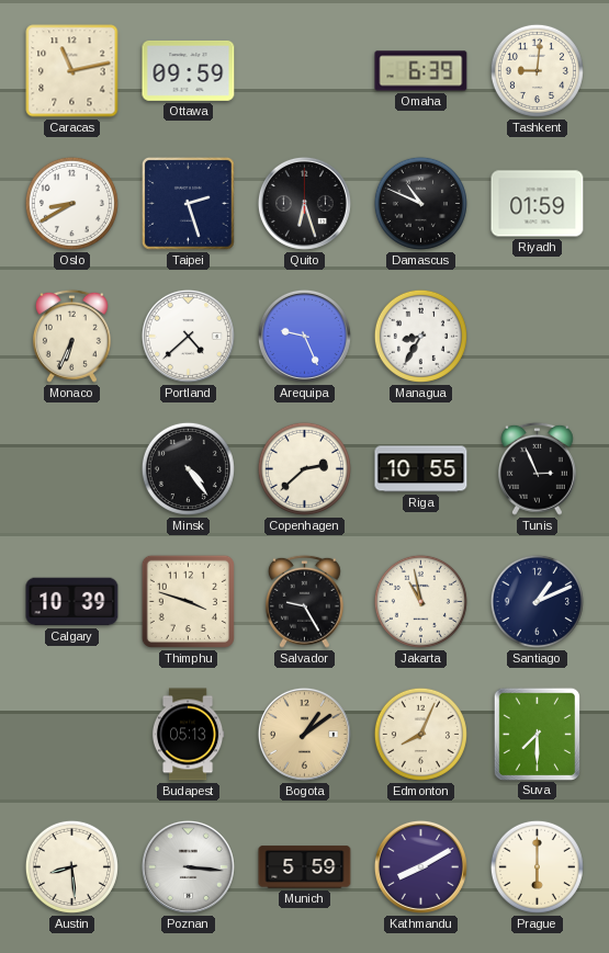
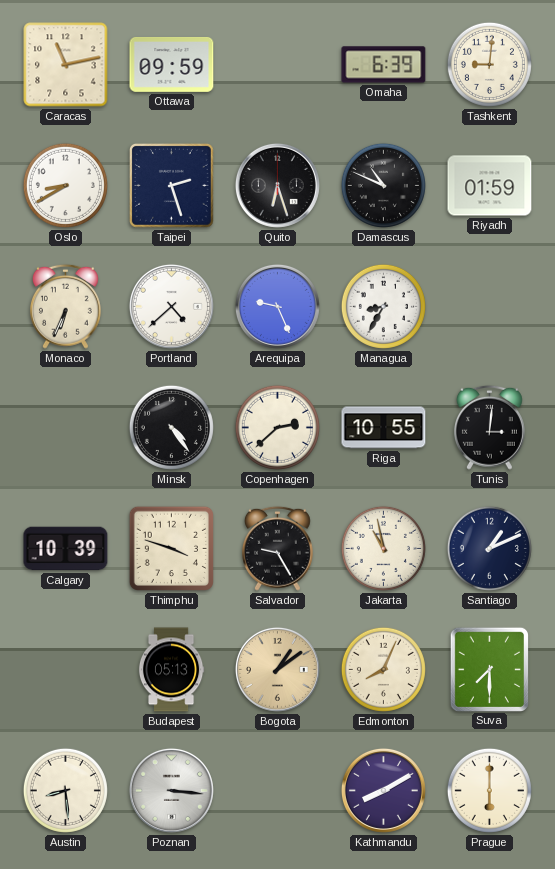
Tunis: 2:56 -> 3:01 (489, 427)
Munich: 5:59 -> none (305, 867)
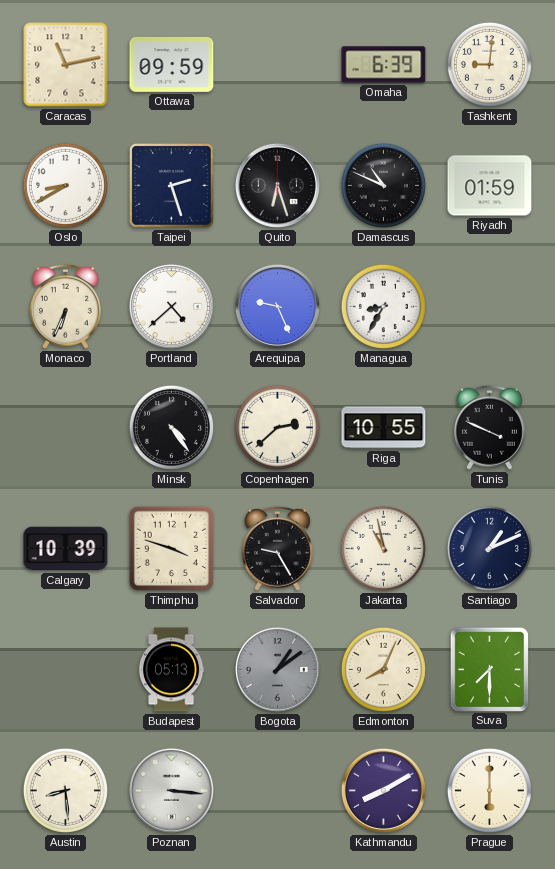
Tunis: 3:01 -> 3:49 (489, 427)
Bogota dial: champagne -> grey (277, 669)
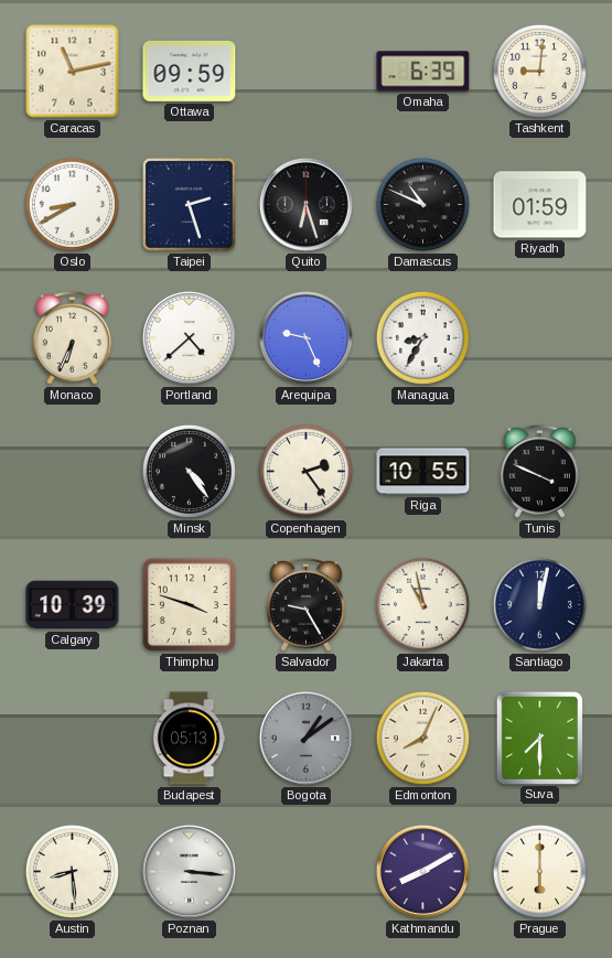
Copenhagen: 2:38 -> 2:24 (305, 471)
Santiago: 1:11 -> 12:02 (539, 604)
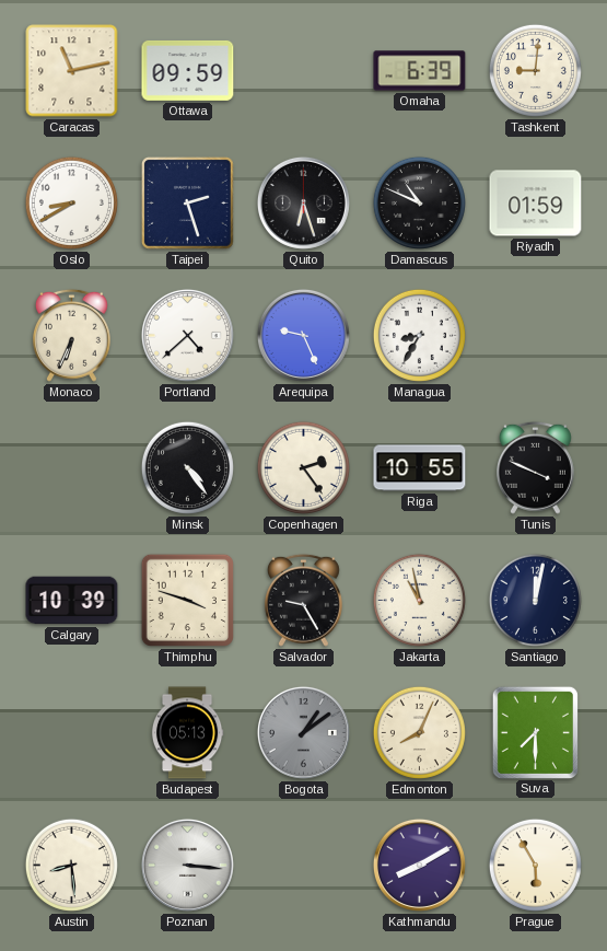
Prague: 6:00 -> 5:55 (535, 865)
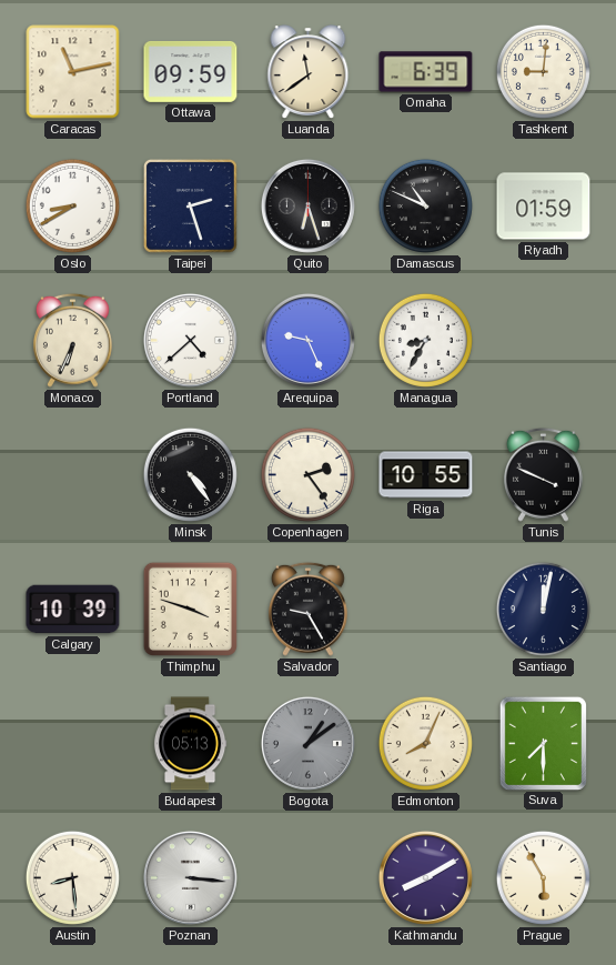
Luanda: none -> 11:39 (309, 72)
Jakarta: 10:58 -> none (419, 600)
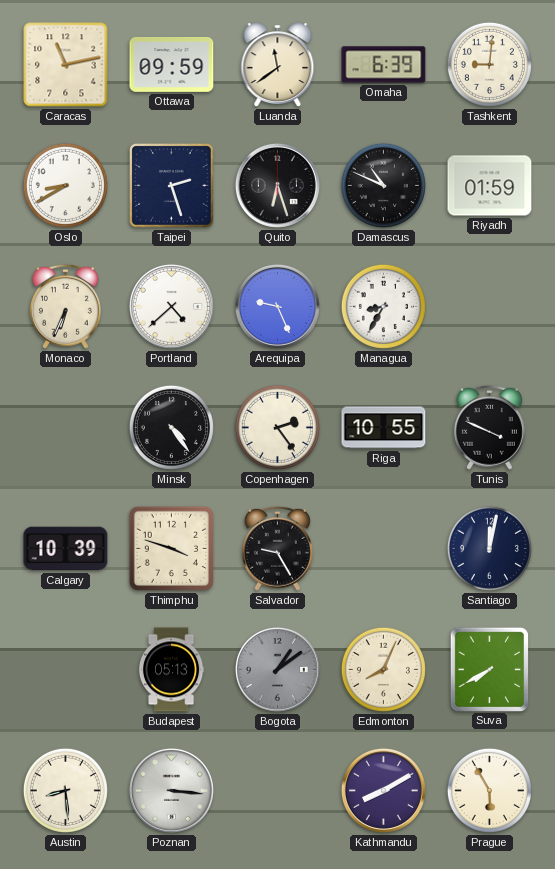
Suva: 7:30 -> 7:40 (489, 669)
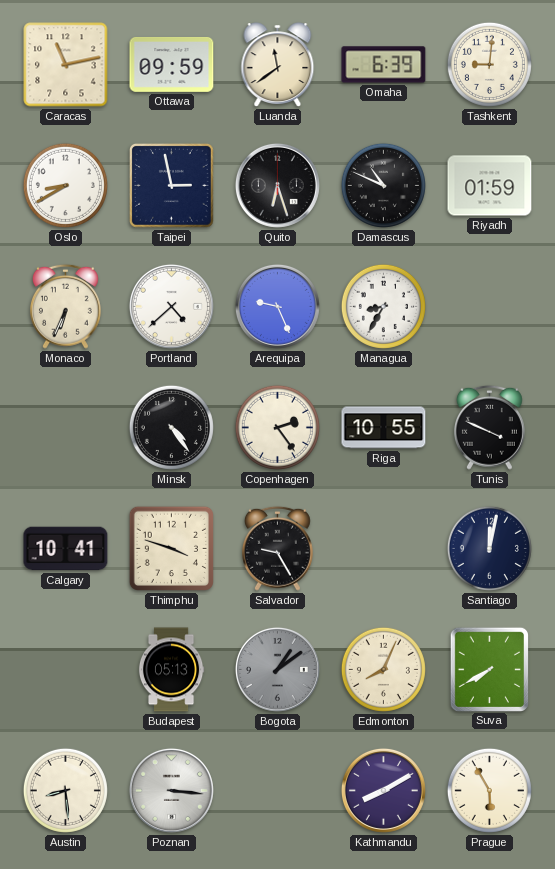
Taipei: 2:27 -> 2:58 (171, 185)
Calgary: 10:39 -> 10:41 (66, 549)
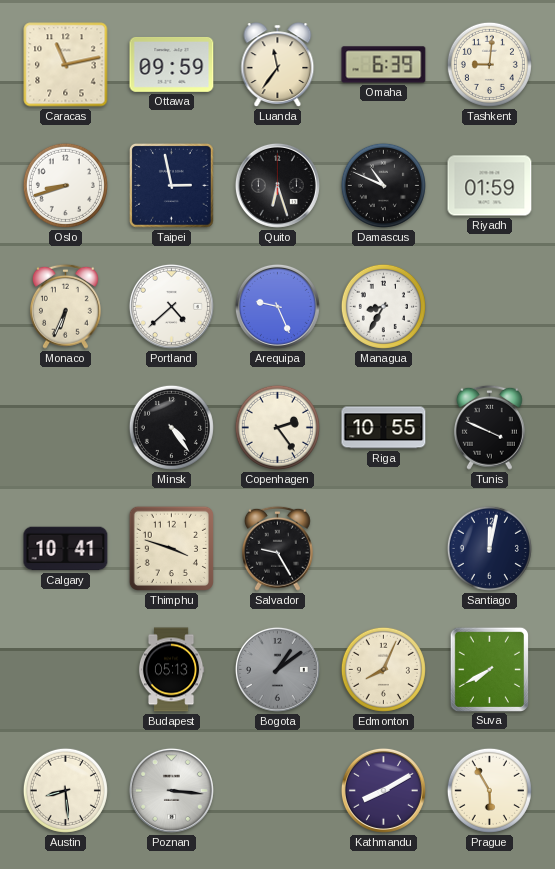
Luanda: 11:39 -> 11:36 (278, 65)
Oslo: 8:40 -> 8:42 (65, 185)
